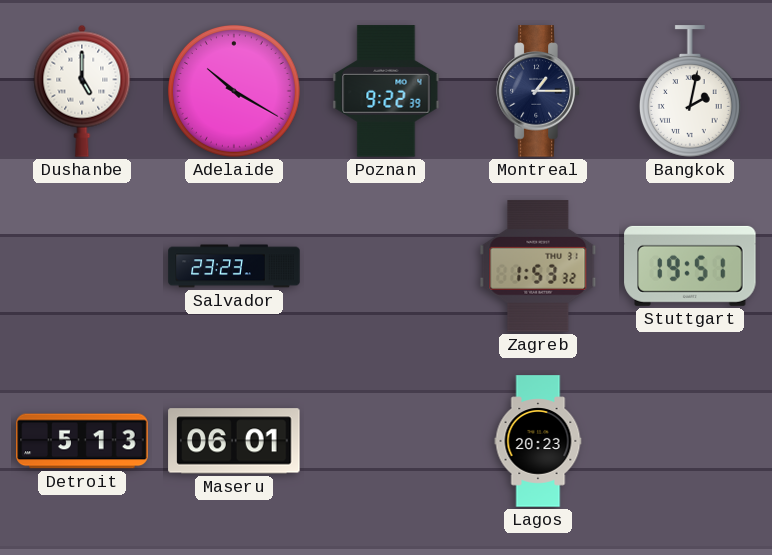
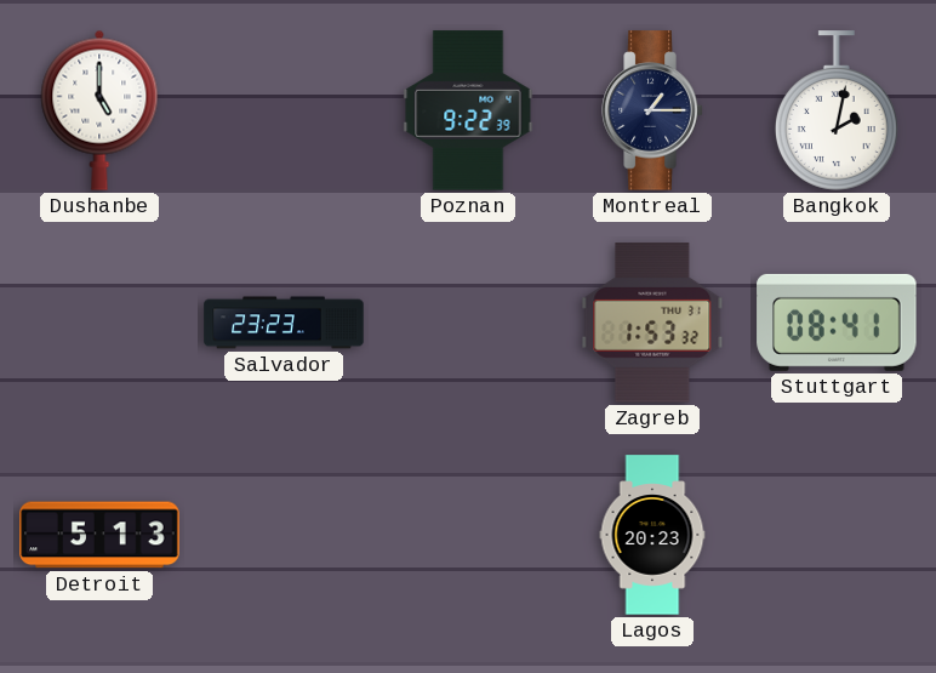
Adelaide: 10:20 -> none (234, 91)
Stuttgart: 19:51 -> 08:41 (837, 323)
Maseru: 06:01 -> none (234, 441)
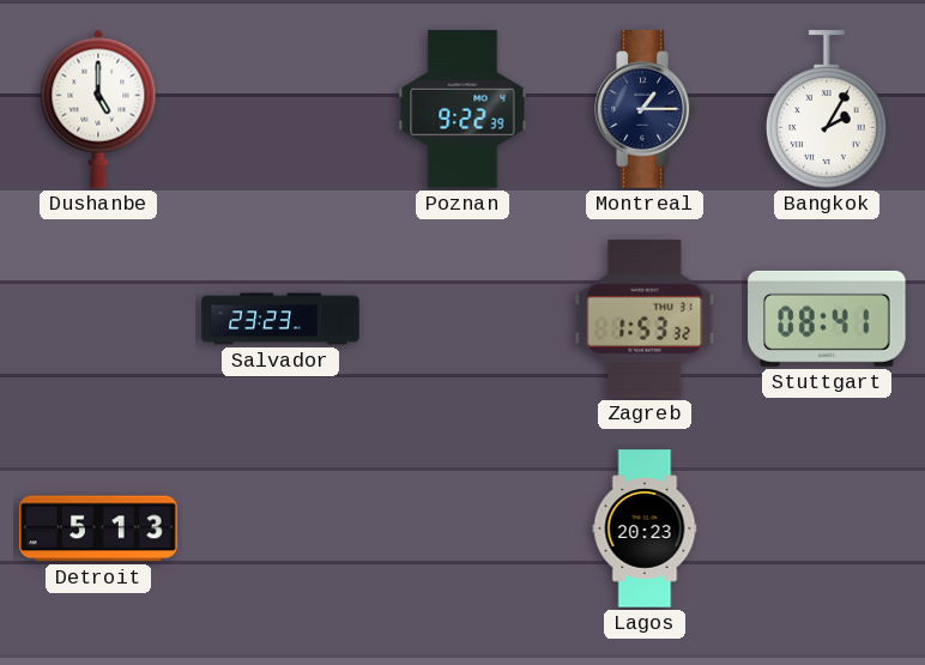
Bangkok: 2:02 -> 2:05 (827, 109)
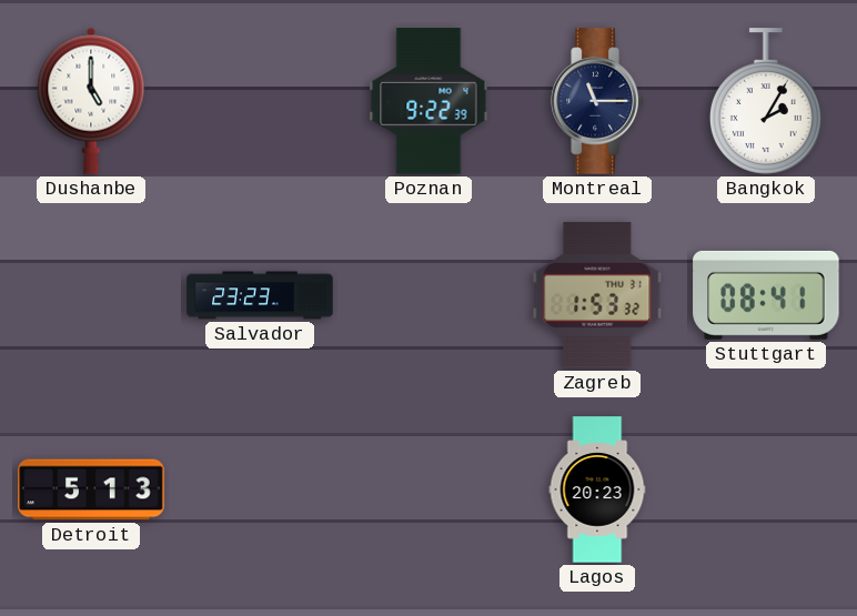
Montreal: 1:15 -> 11:15 (597, 101)
